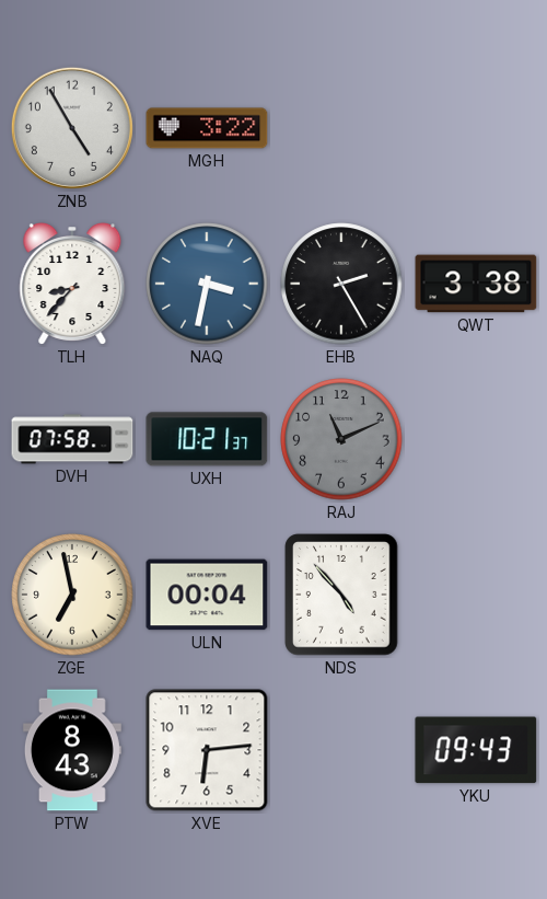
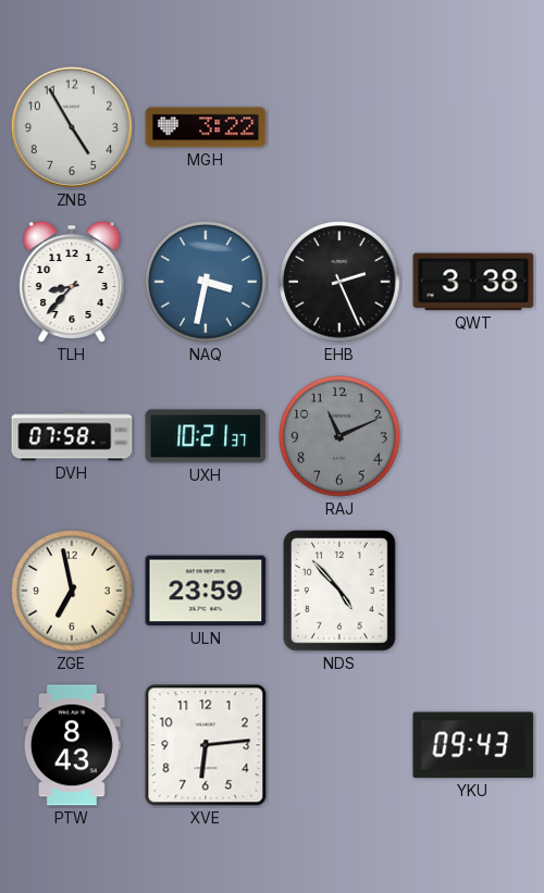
EHB: 2:25 -> 2:26 (339, 282)
ULN: 00:04 -> 23:59 (206, 591)
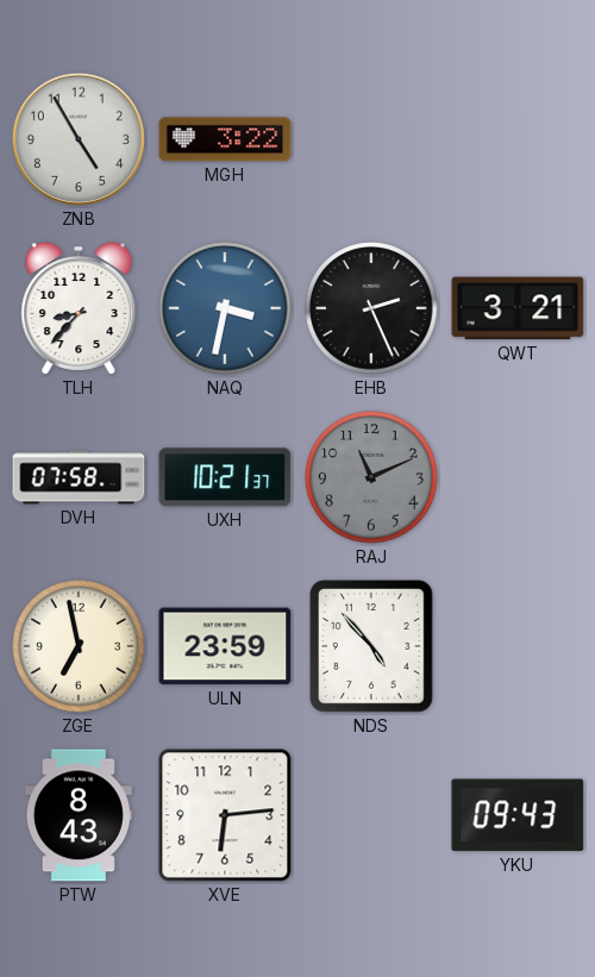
QWT: 3:38 -> 3:21 (518, 308)
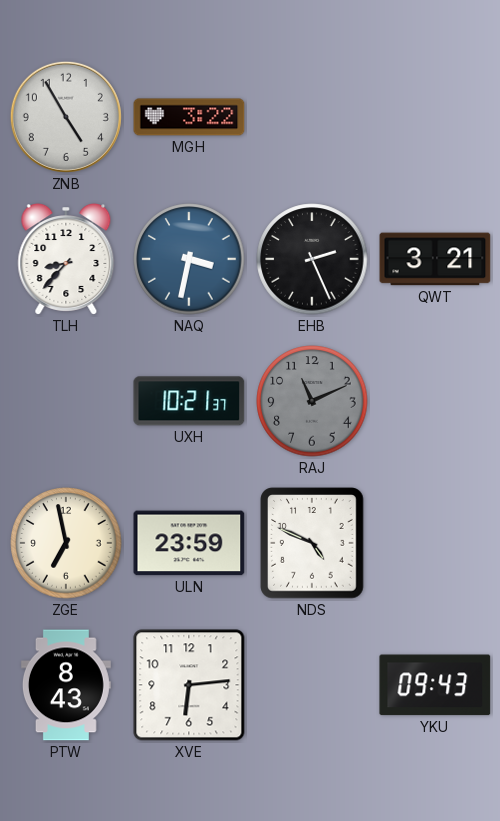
DVH: 07:58 -> none (79, 477)
NDS: 4:53 -> 4:49 (312, 543)
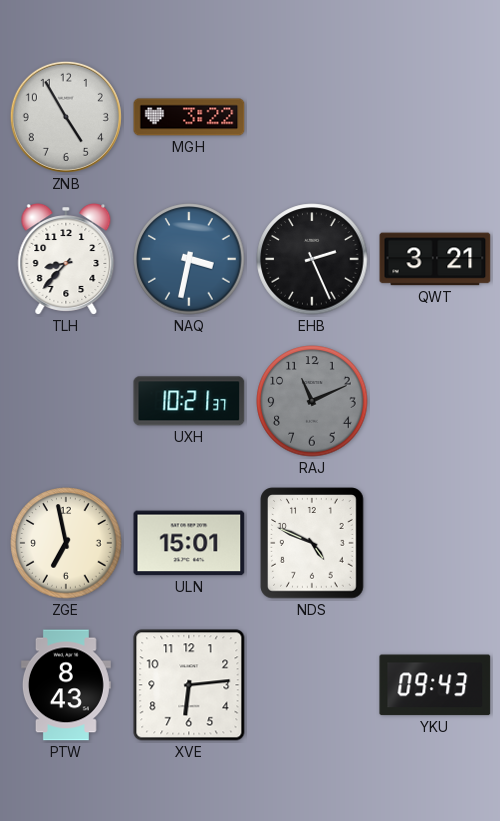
ULN: 23:59 -> 15:01 (189, 543)
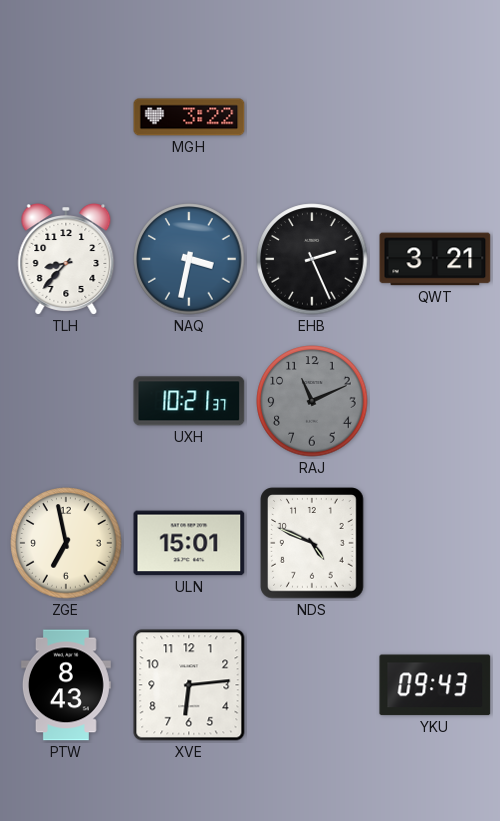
ZNB: 4:55 -> none (66, 117)
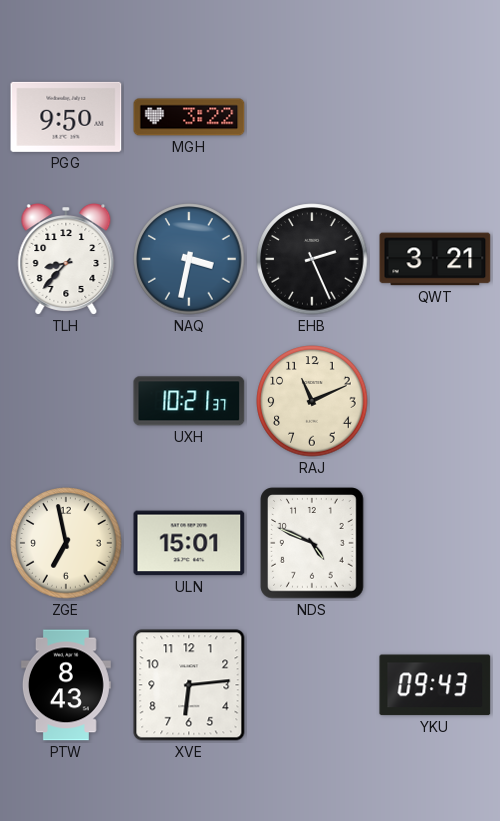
PGG: none -> 9:50 (66, 117)
RAJ dial: grey -> cream (312, 401)
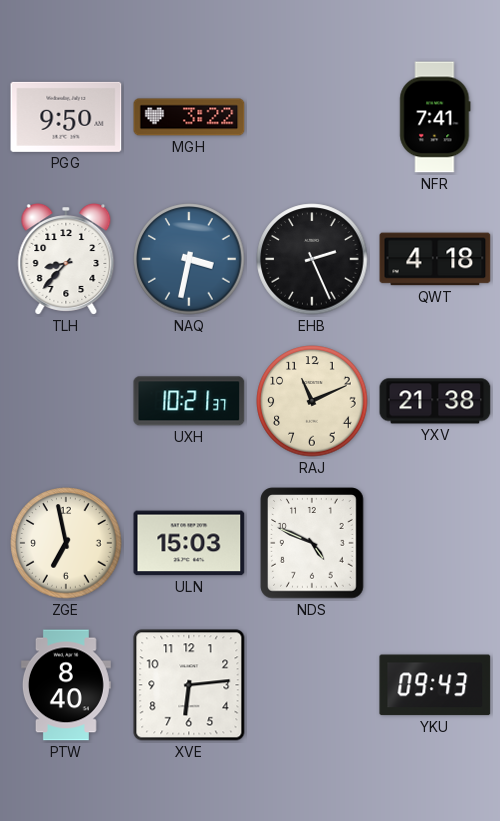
NFR: none -> 7:41 (435, 117)
QWT: 3:21 -> 4:18 (435, 259)
YXV: none -> 21:38 (435, 401)
ULN: 15:01 -> 15:03 (189, 543)
PTW: 8:43 -> 8:40 (66, 685)
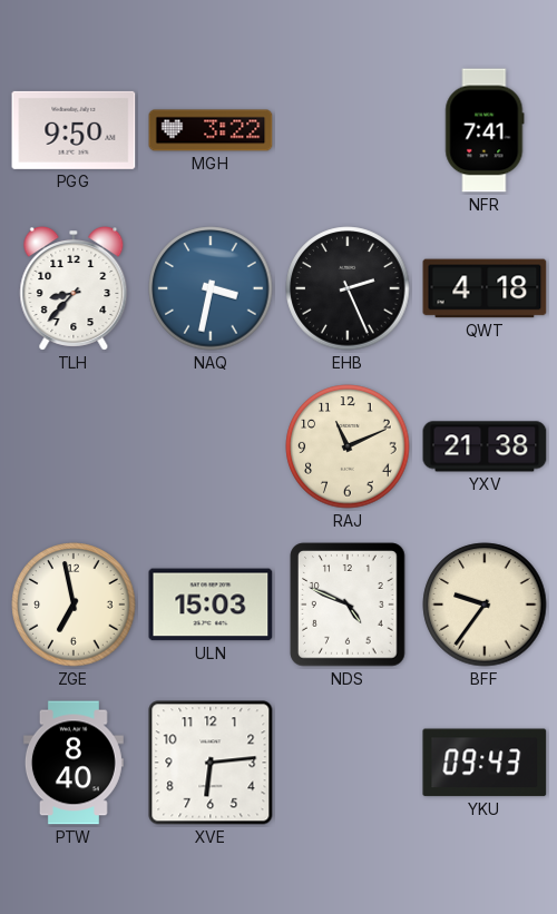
UXH: 10:21 -> none (189, 401)
BFF: none -> 9:36 (485, 605)
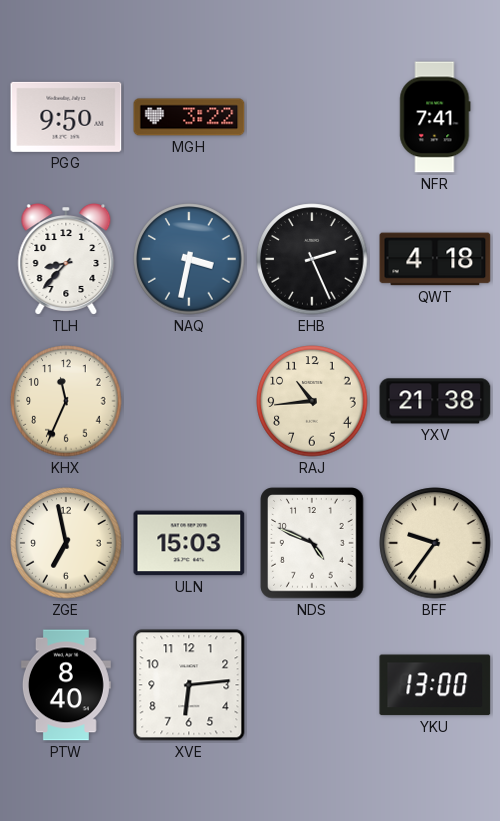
KHX: none -> 11:34 (66, 401)
RAJ: 11:11 -> 10:44 (312, 401)
YKU: 09:43 -> 13:00 (435, 685)
